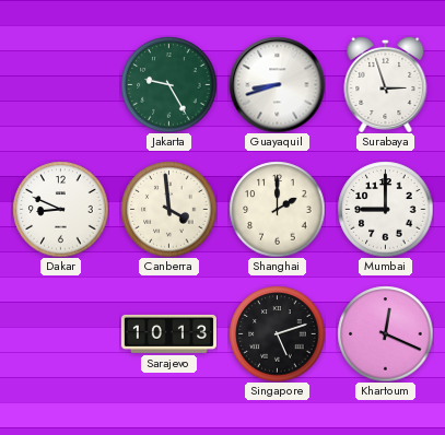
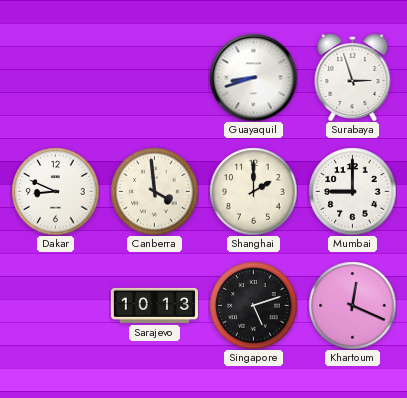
Jakarta: 9:25 -> none (168, 84)
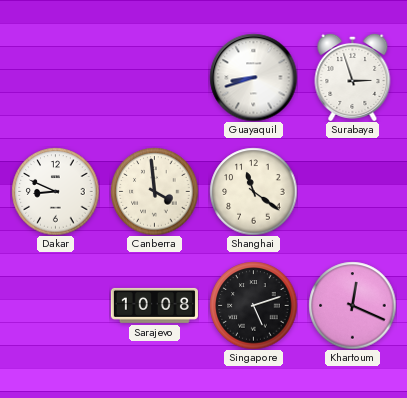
Shanghai: 2:00 -> 11:21 (253, 191)
Mumbai: 9:00 -> none (352, 191)
Sarajevo: 10:13 -> 10:08 (154, 305)
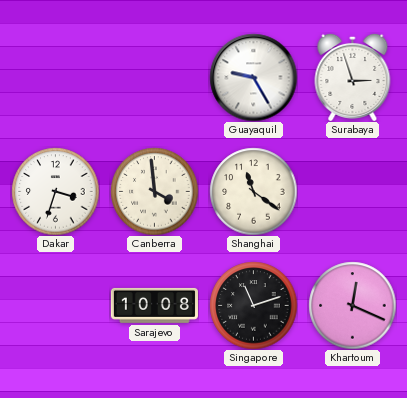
Guayaquil: 8:42 -> 9:25 (253, 77)
Dakar: 8:49 -> 3:33 (55, 191)
Singapore: 5:12 -> 11:12 (253, 305)
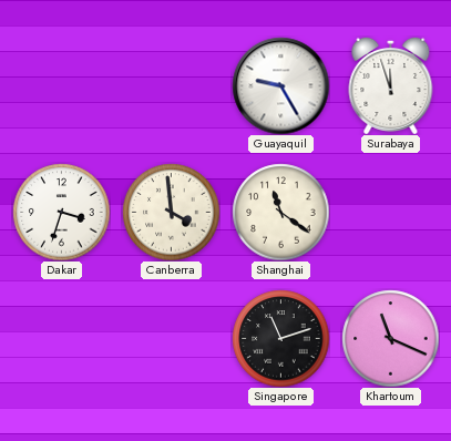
Surabaya: 2:57 -> 11:57 (391, 85)
Sarajevo: 10:08 -> none (154, 305)
Khartoum: 12:19 -> 11:19 (390, 338)
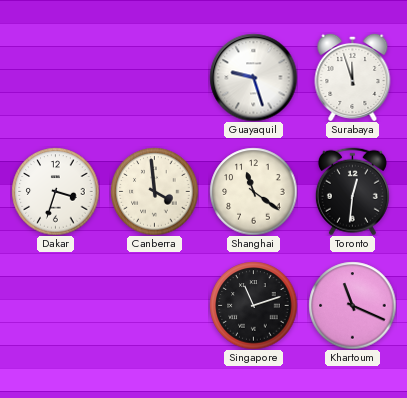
Guayaquil: 9:25 -> 9:27 (253, 77)
Toronto: none -> 12:31 (352, 191)
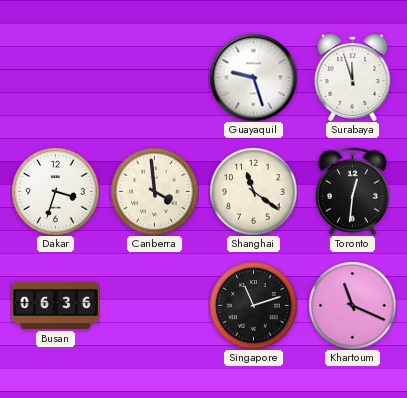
Busan: none -> 06:36 (55, 305)
